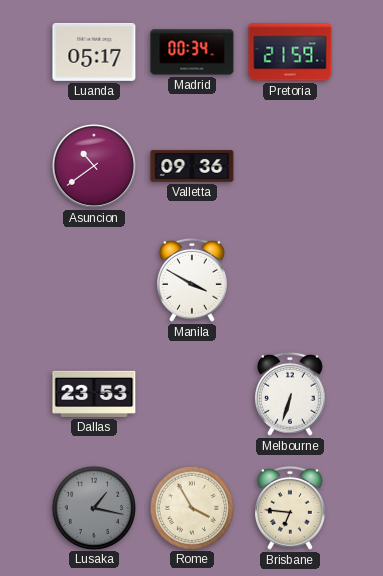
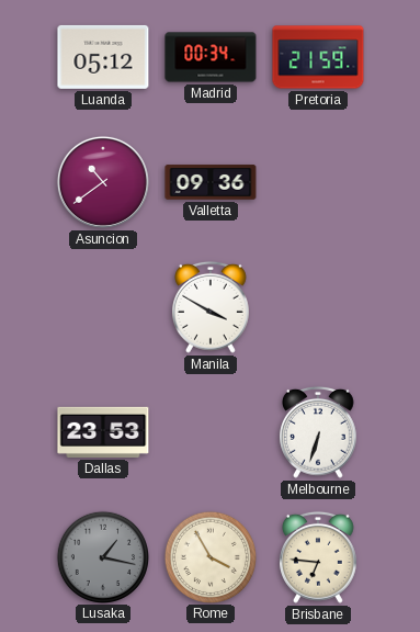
Luanda: 05:17 -> 05:12 (103, 57)
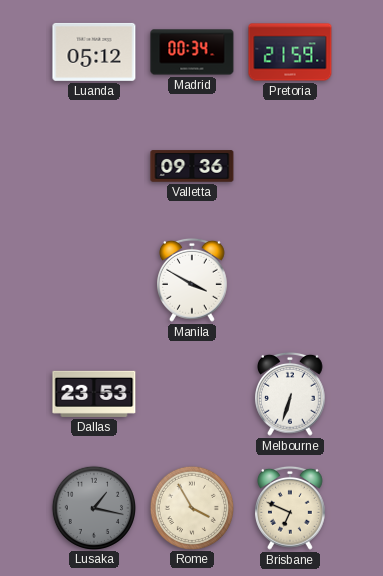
Asuncion: 10:39 -> none (103, 182)
Brisbane: 6:46 -> 6:49 (291, 508)
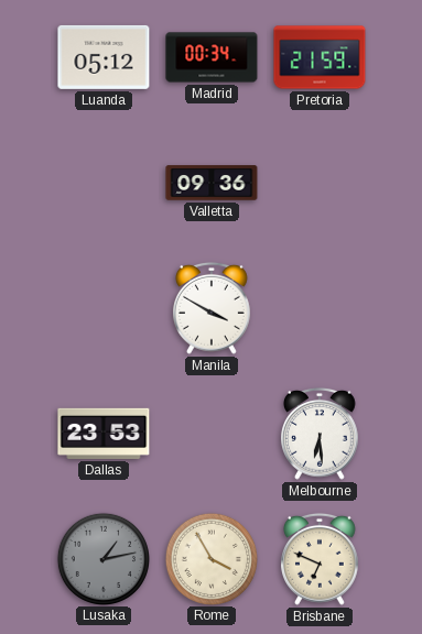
Melbourne: 6:33 -> 6:29 (321, 434)
Lusaka: 1:17 -> 1:13 (102, 558)
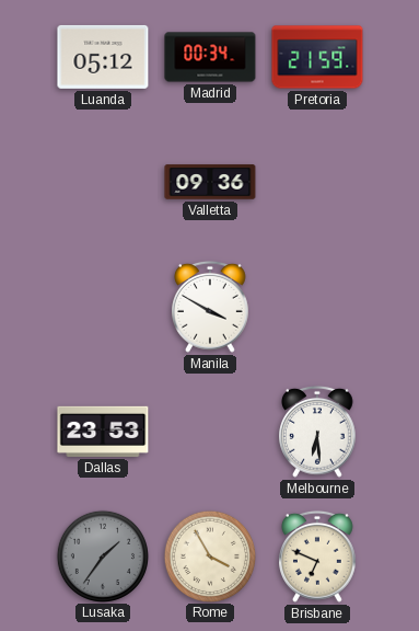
Lusaka: 1:13 -> 1:36 (102, 555)
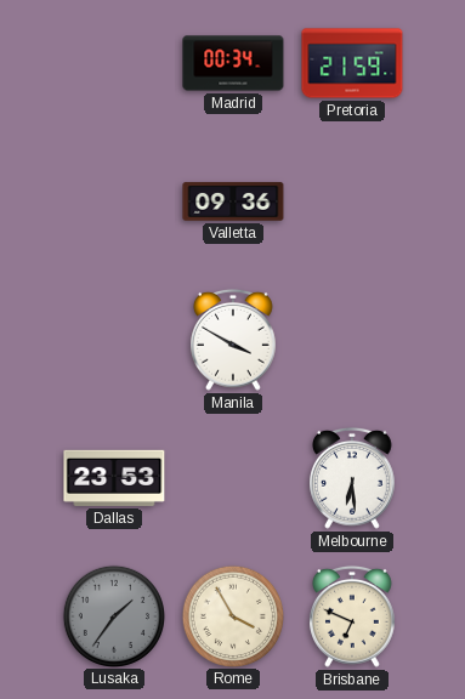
Luanda: 05:12 -> none (103, 57)
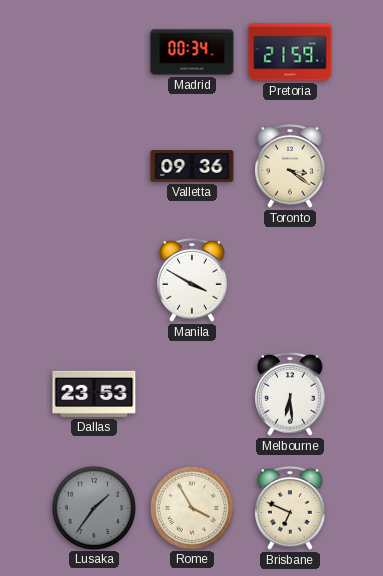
Toronto: none -> 3:21 (291, 166)
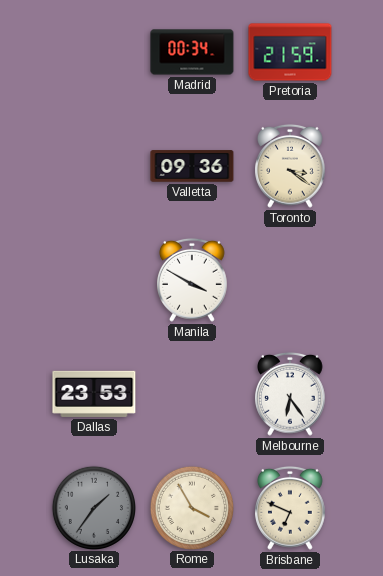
Melbourne: 6:29 -> 6:24 (291, 394)
